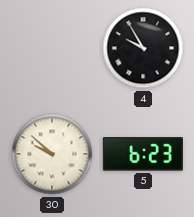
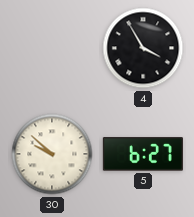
4: 9:55 -> 3:55 (143, 48)
5: 6:23 -> 6:27 (143, 154)
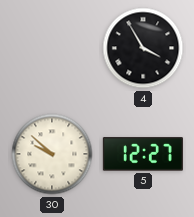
5: 6:27 -> 12:27 (143, 154)
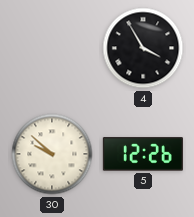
5: 12:27 -> 12:26 (143, 154)
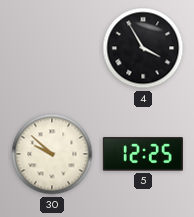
5: 12:26 -> 12:25 (143, 154)
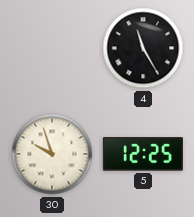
4: 3:55 -> 11:25 (143, 48)
30: 9:52 -> 9:57 (52, 154)
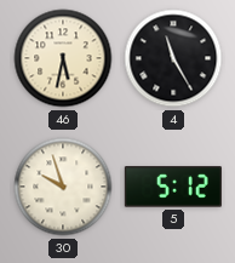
46: none -> 5:32 (63, 58)
5: 12:25 -> 5:12 (173, 187)
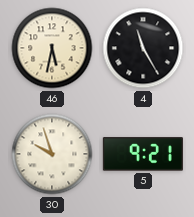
5: 5:12 -> 9:21 (143, 154)
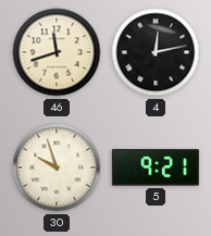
46: 5:32 -> 11:42 (57, 52)
4: 11:25 -> 12:13 (156, 52)
